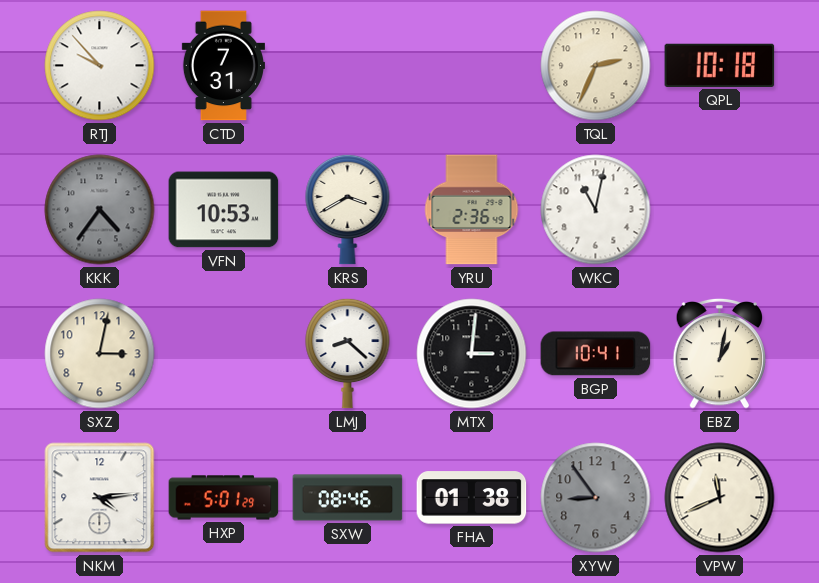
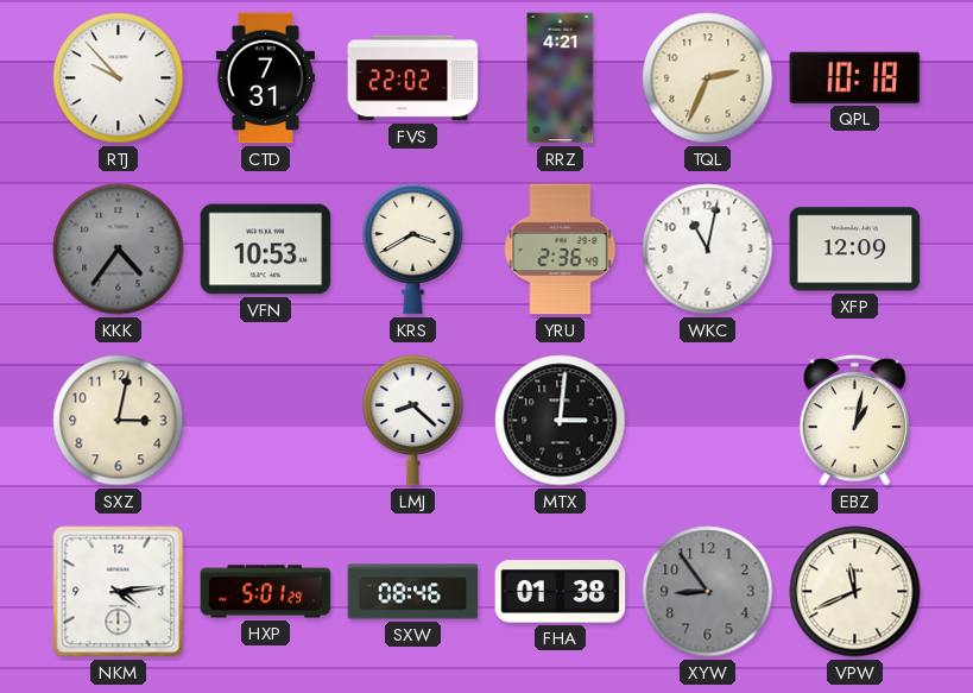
FVS: none -> 22:02 (413, 78)
RRZ: none -> 4:21 (561, 78)
XFP: none -> 12:09 (855, 250)
BGP: 10:41 -> none (596, 354)
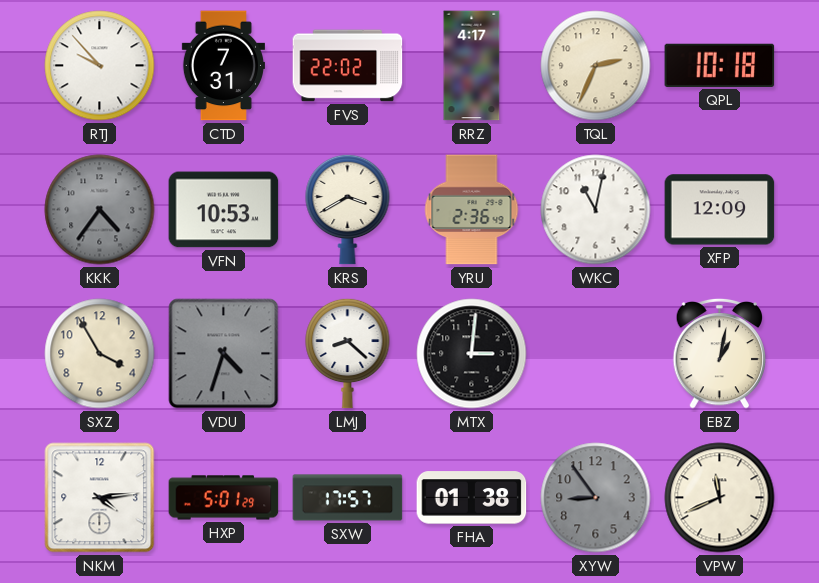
RRZ: 4:21 -> 4:17 (472, 66)
SXZ: 3:02 -> 3:55 (100, 354)
VDU: none -> 4:33 (224, 354)
SXW: 08:46 -> 17:57 (348, 498)
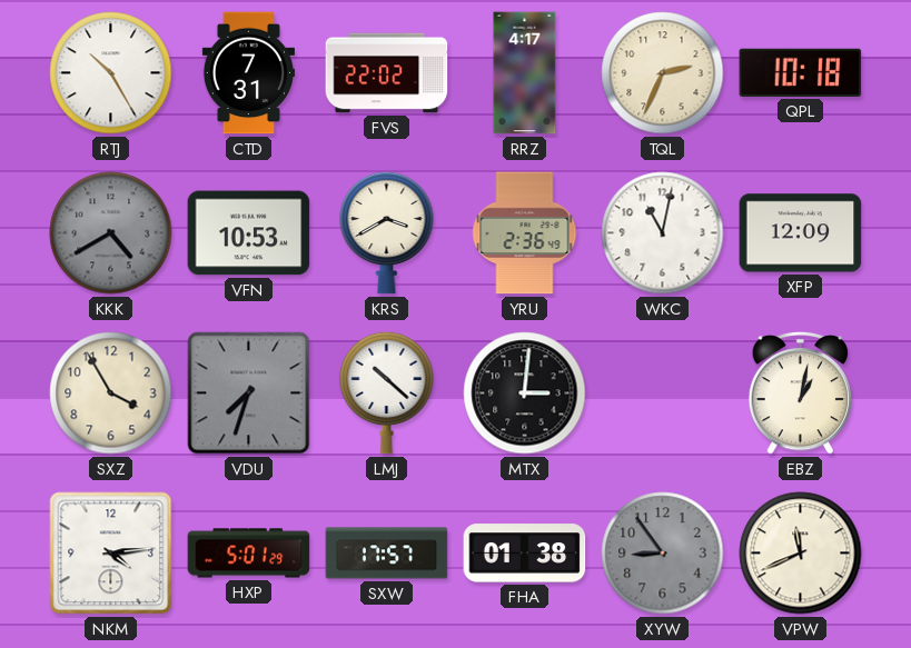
RTJ: 9:53 -> 10:25 (111, 73)
KKK: 4:36 -> 4:40 (111, 233)
VDU: 4:33 -> 7:33 (249, 393)
LMJ: 8:22 -> 10:22 (387, 392)
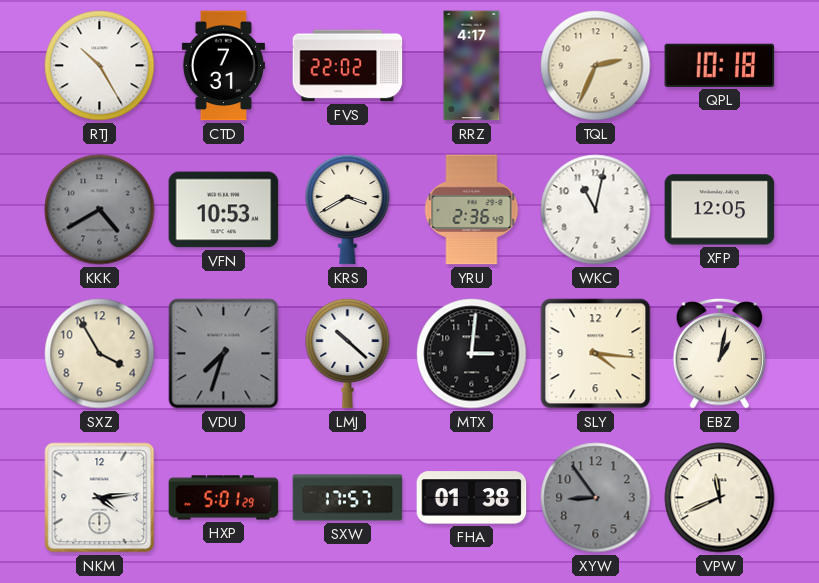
XFP: 12:09 -> 12:05 (720, 210)
SLY: none -> 4:16 (596, 354)
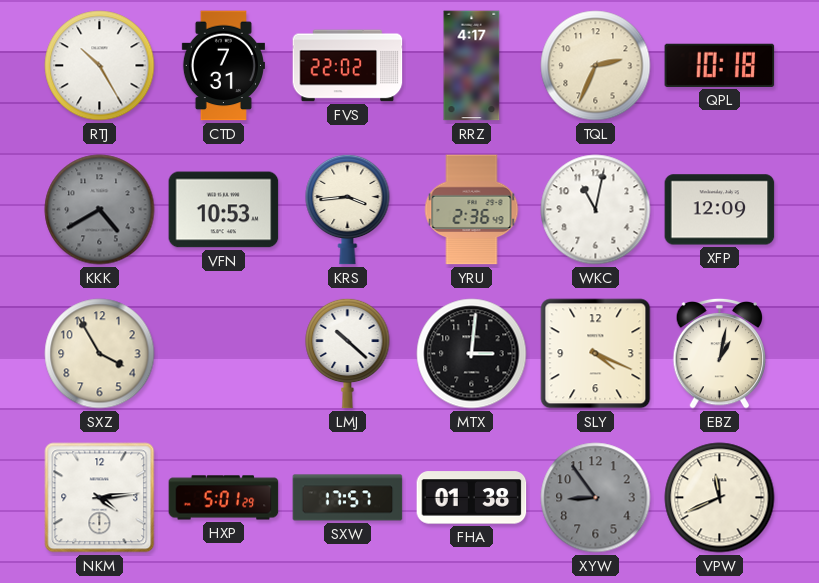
KRS: 3:40 -> 3:44 (348, 209)
XFP: 12:05 -> 12:09 (720, 210)
VDU: 7:33 -> none (224, 354)
SLY: 4:16 -> 4:19 (596, 354)
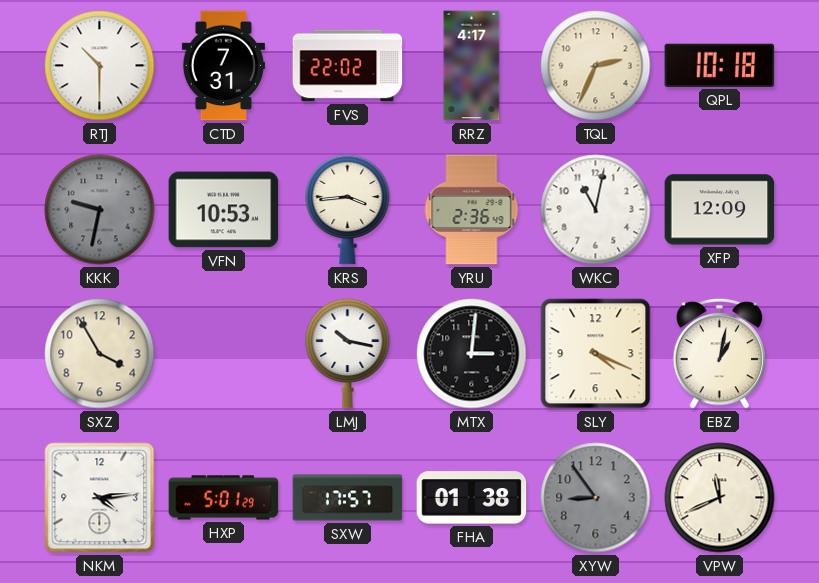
RTJ: 10:25 -> 10:30 (100, 66)
KKK: 4:40 -> 9:32 (100, 210)
LMJ: 10:22 -> 10:17 (348, 353)
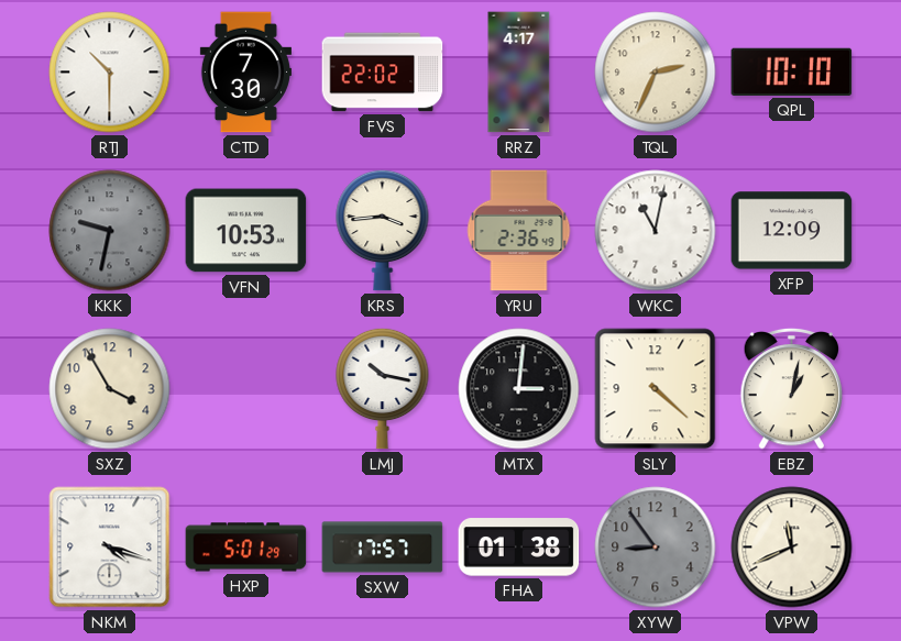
CTD: 7:31 -> 7:30 (245, 73)
QPL: 10:18 -> 10:10 (792, 71)
SLY: 4:19 -> 4:22 (656, 389)
NKM: 4:14 -> 4:18 (110, 548)
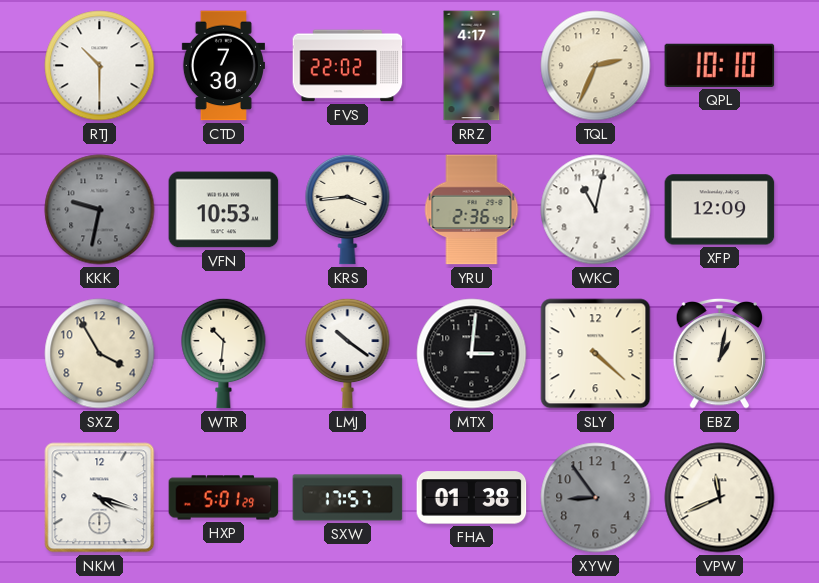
WTR: none -> 10:31 (224, 353)
LMJ: 10:17 -> 10:21 (348, 353)
